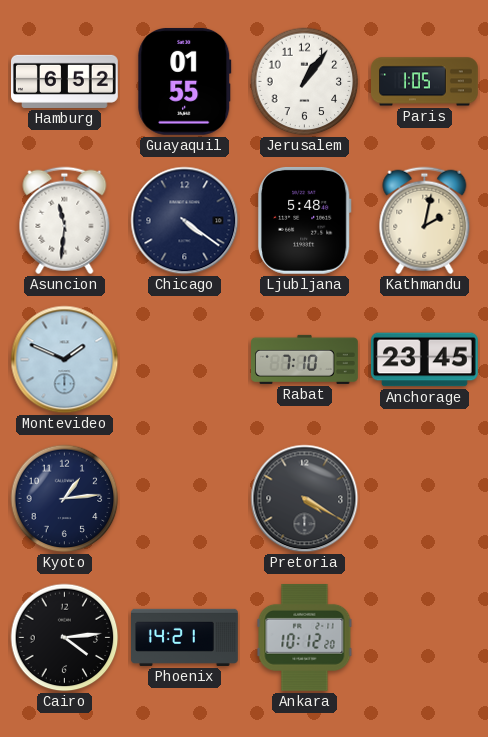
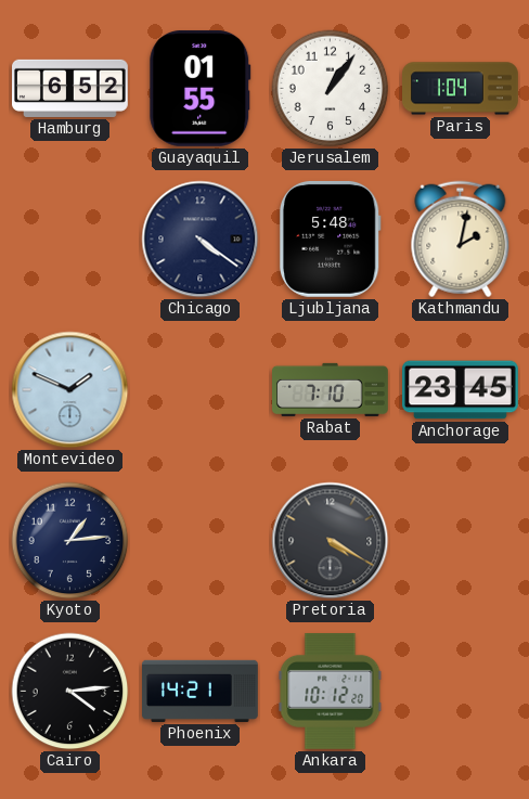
Paris: 1:05 -> 1:04 (461, 89)
Asuncion: 11:31 -> none (65, 221)
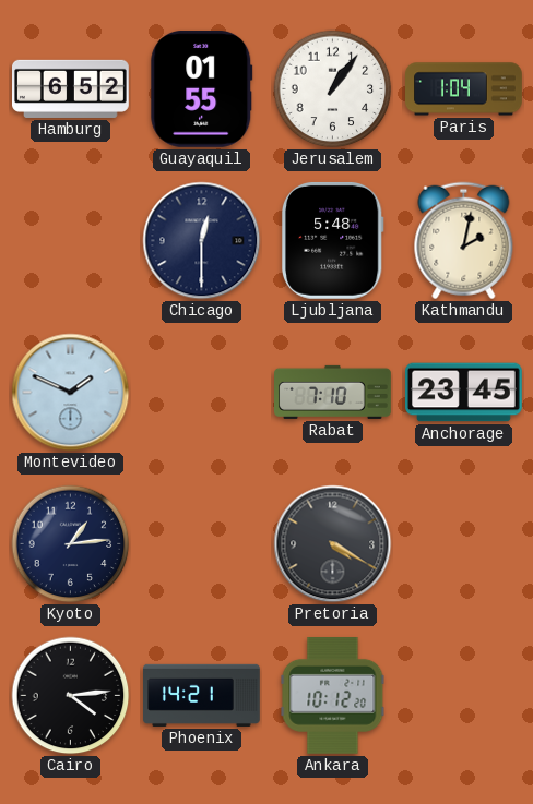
Chicago: 4:21 -> 12:30 (202, 241)
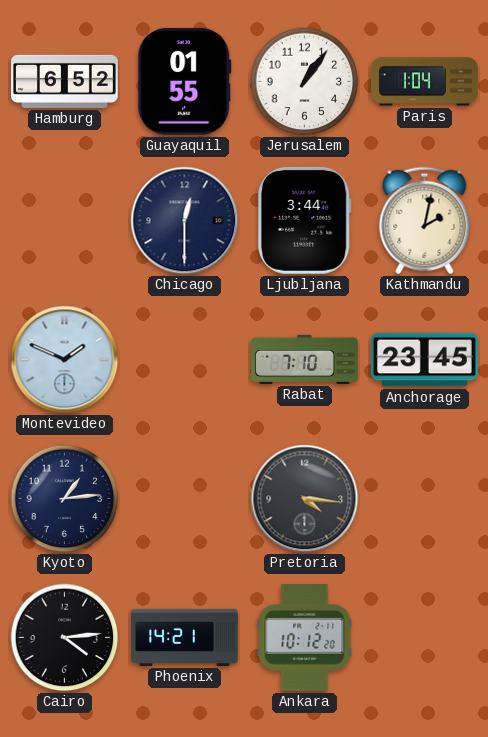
Ljubljana: 5:48 -> 3:44 (304, 220)
Pretoria: 4:20 -> 4:16 (305, 499)
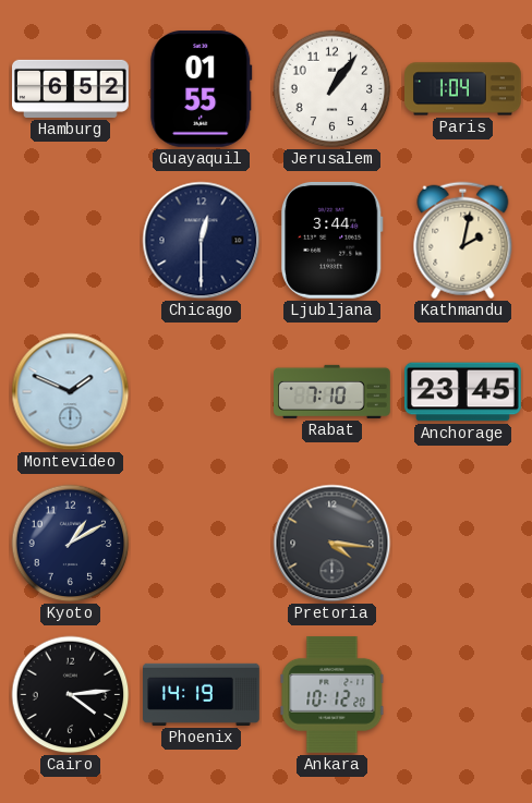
Kyoto: 1:14 -> 1:10 (71, 544)
Phoenix: 14:21 -> 14:19 (202, 694)
